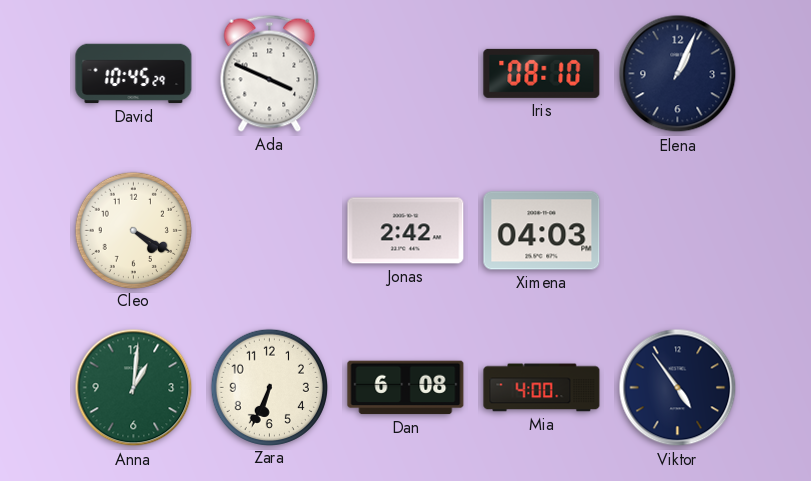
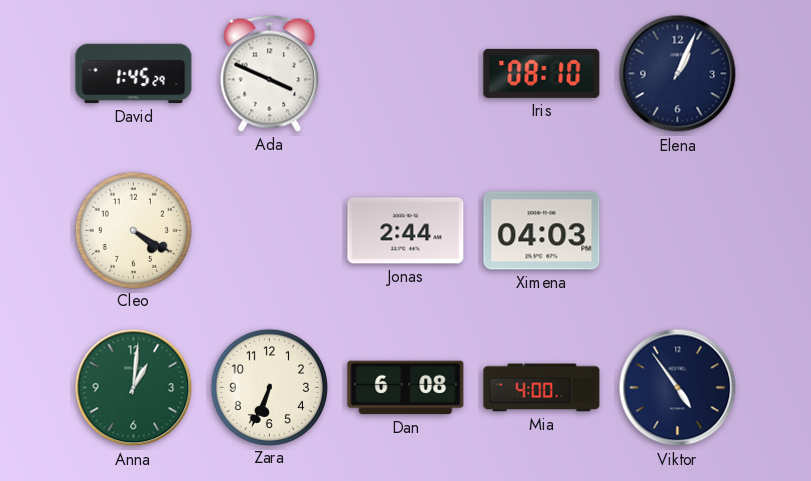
David: 10:45 -> 1:45 (134, 74)
Jonas: 2:42 -> 2:44 (406, 231)
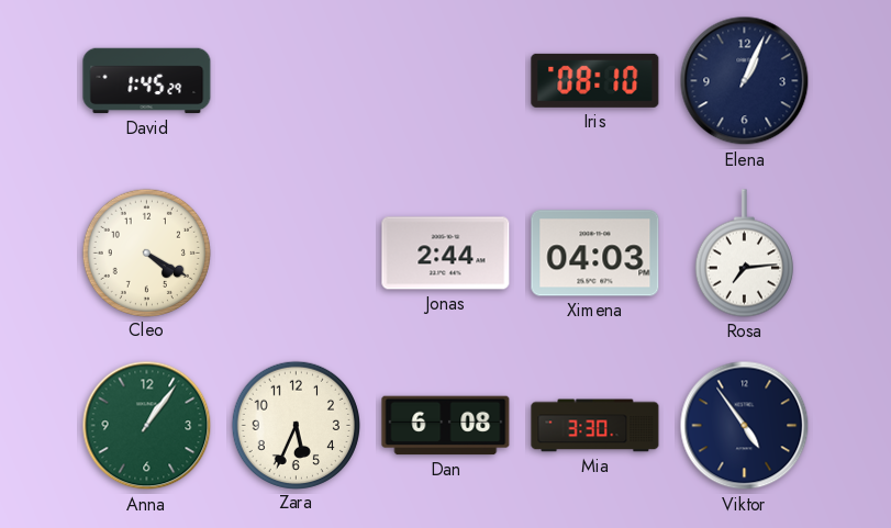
Ada: 3:49 -> none (270, 73)
Rosa: none -> 7:14 (744, 254)
Anna: 1:01 -> 1:06 (147, 426)
Zara: 6:34 -> 5:34 (296, 425)
Mia: 4:00 -> 3:30 (595, 426)
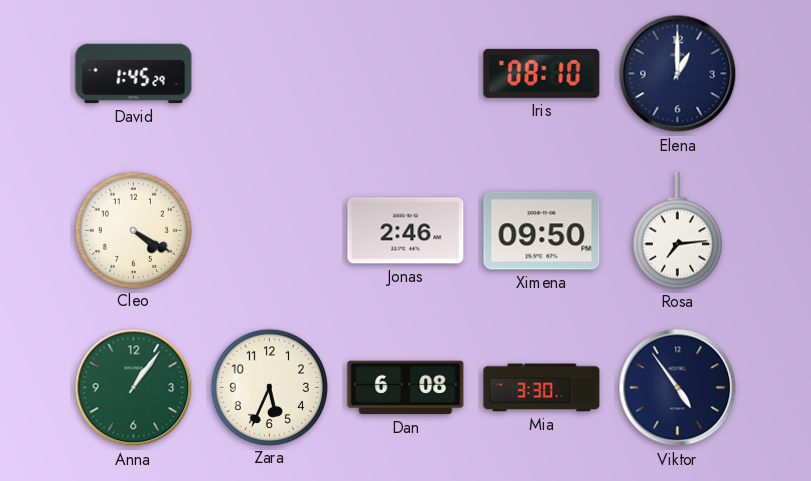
Elena: 1:04 -> 1:00 (678, 74)
Jonas: 2:44 -> 2:46 (406, 231)
Ximena: 04:03 -> 09:50 (542, 231)
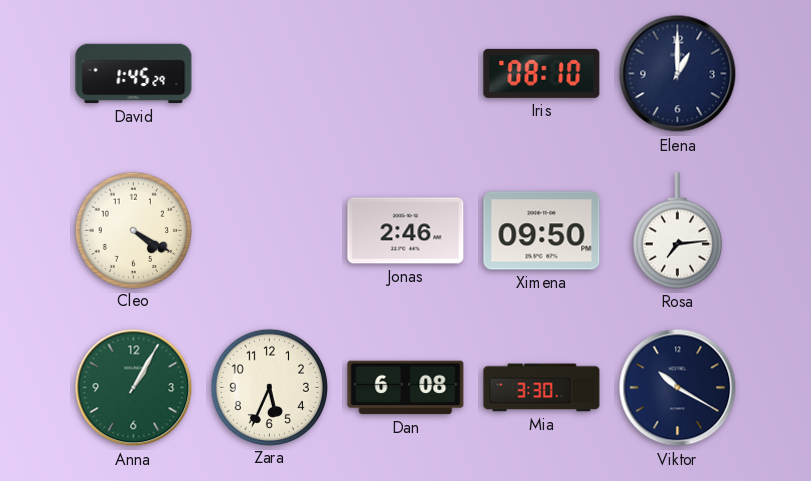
Anna: 1:06 -> 1:05 (134, 388)
Viktor: 4:54 -> 10:20 (678, 388)
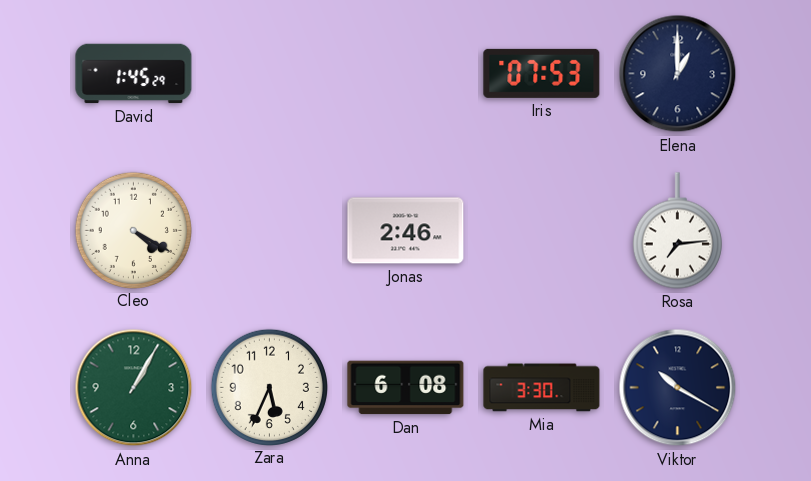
Iris: 08:10 -> 07:53 (542, 73)
Ximena: 09:50 -> none (542, 231)
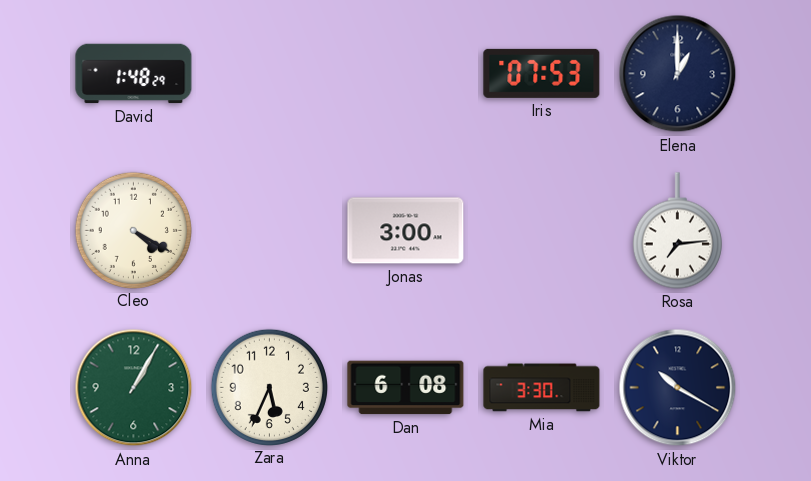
David: 1:45 -> 1:48 (134, 74)
Jonas: 2:46 -> 3:00 (406, 231)
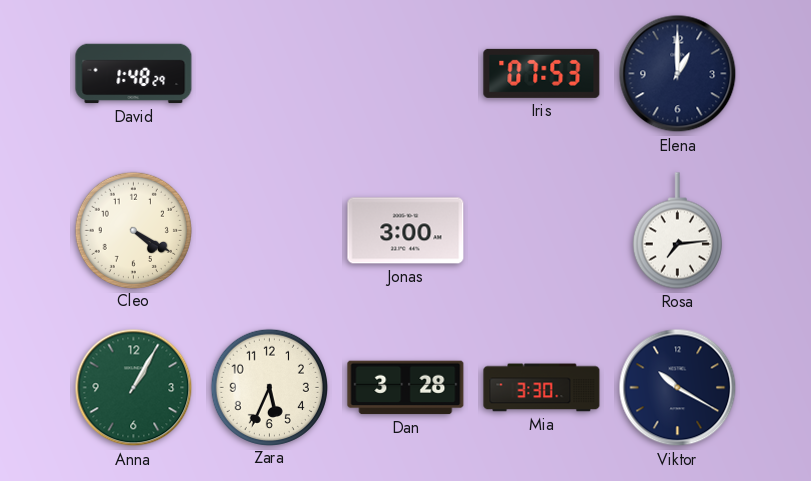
Dan: 6:08 -> 3:28 (406, 388)
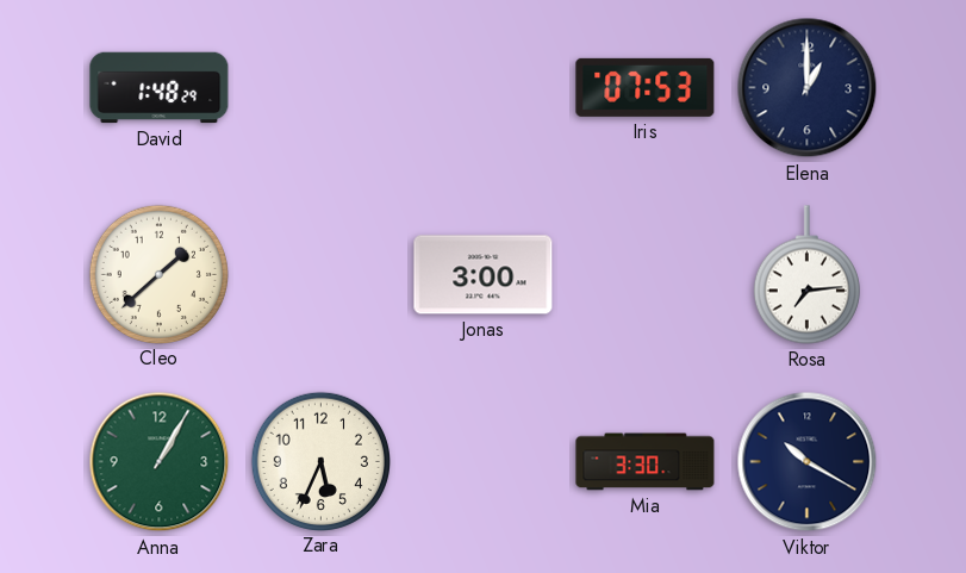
Cleo: 4:20 -> 1:38 (158, 274)
Dan: 3:28 -> none (406, 388)
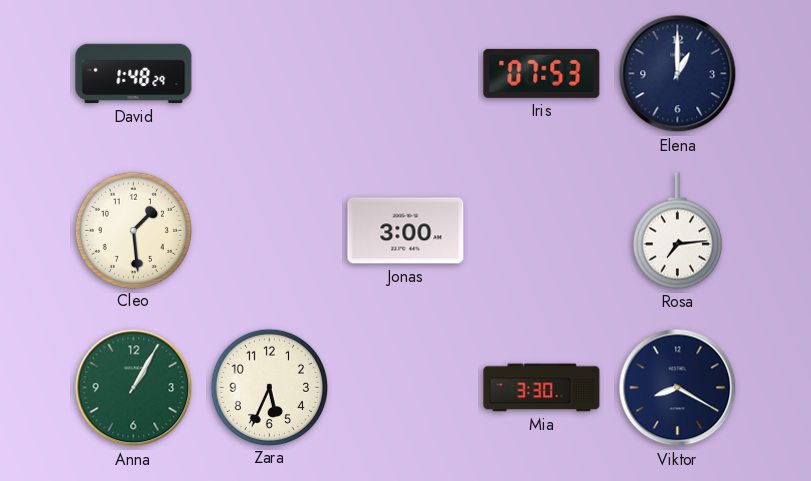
Cleo: 1:38 -> 1:29 (133, 230)
Viktor: 10:20 -> 8:20 (678, 388)
